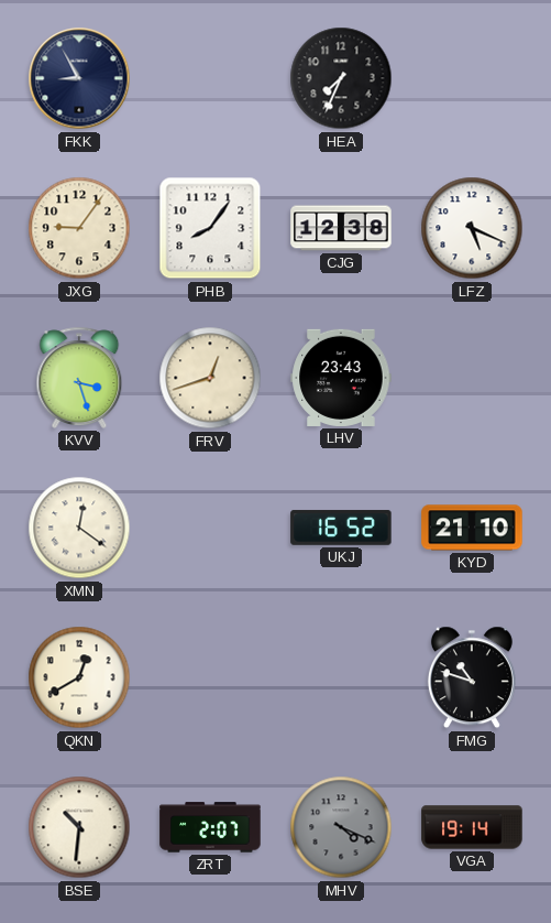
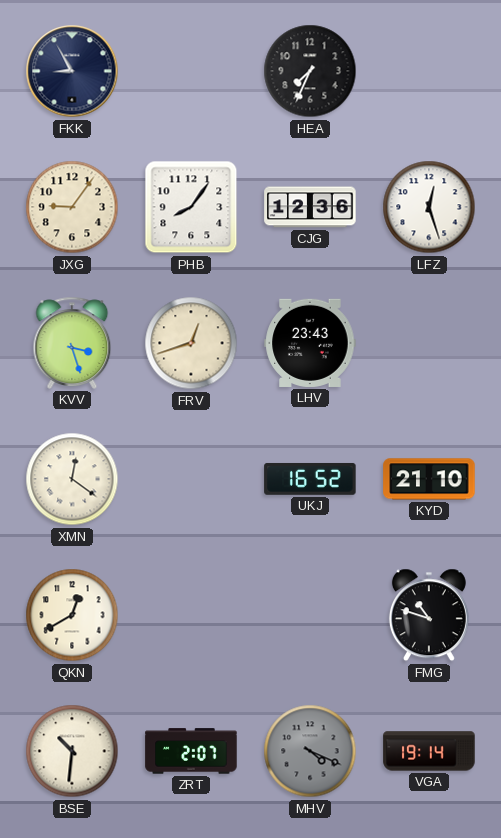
CJG: 12:38 -> 12:36 (310, 207)
LFZ: 5:19 -> 12:27 (429, 207)
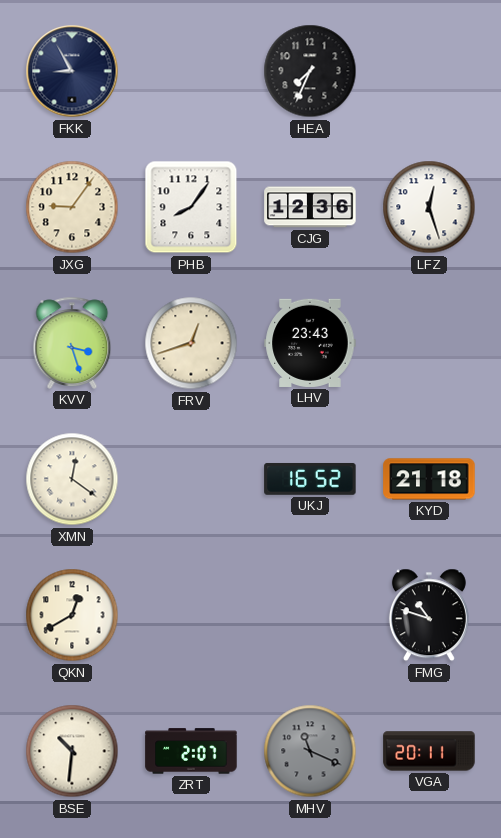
KYD: 21:10 -> 21:18 (429, 479)
MHV: 4:19 -> 11:19 (310, 751)
VGA: 19:14 -> 20:11 (429, 751)
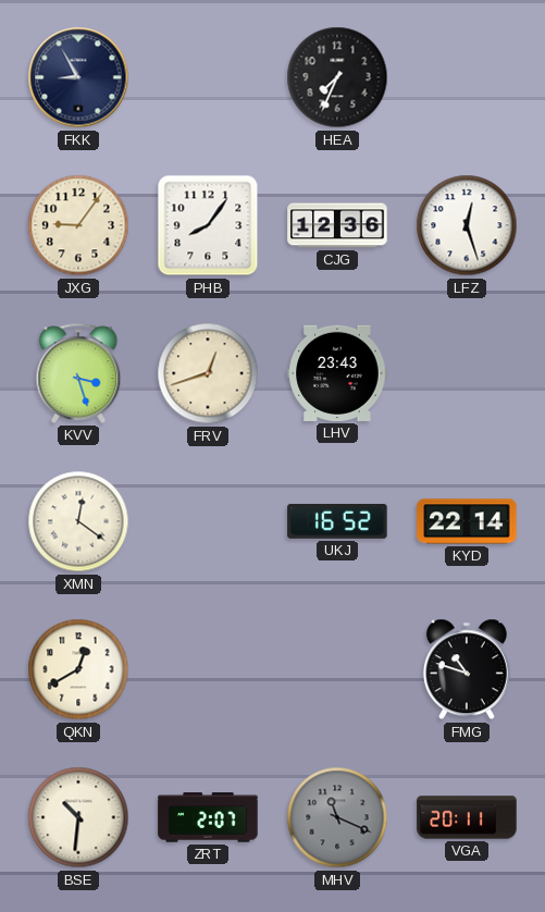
KYD: 21:18 -> 22:14 (467, 521)
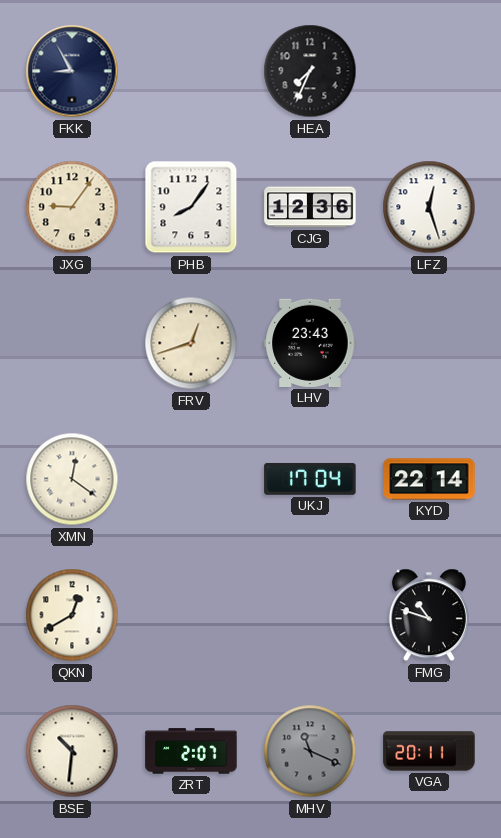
KVV: 3:27 -> none (78, 373)
UKJ: 16:52 -> 17:04 (310, 479)
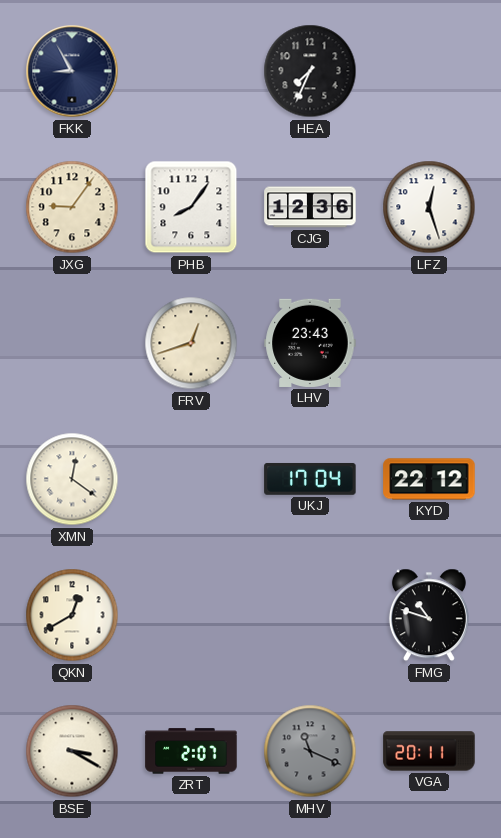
KYD: 22:14 -> 22:12 (429, 479)
BSE: 10:31 -> 3:20 (72, 751)
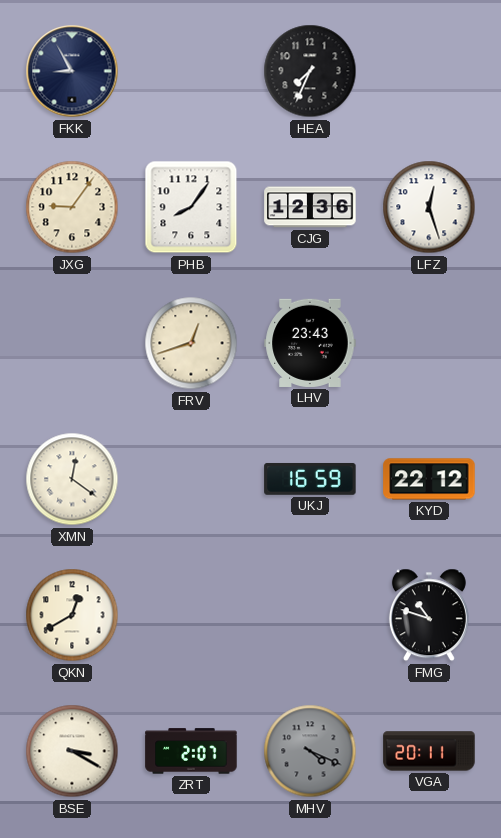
UKJ: 17:04 -> 16:59 (310, 479)
MHV: 11:19 -> 4:19 (310, 751)
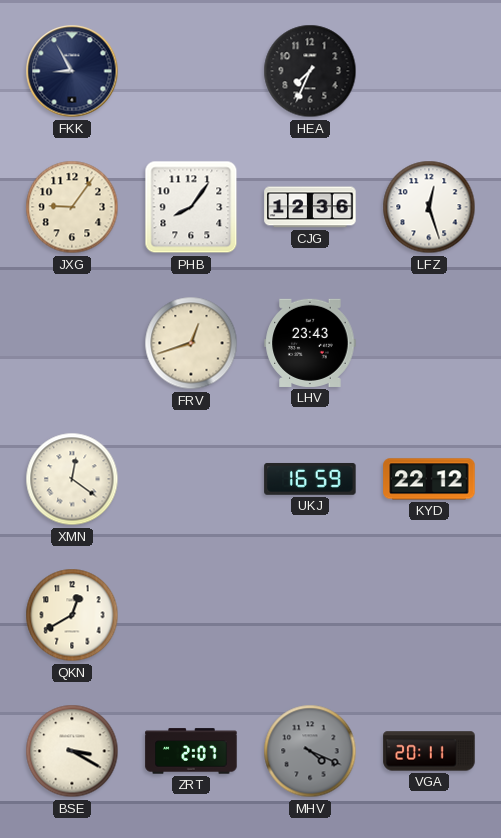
FMG: 10:48 -> none (429, 615)
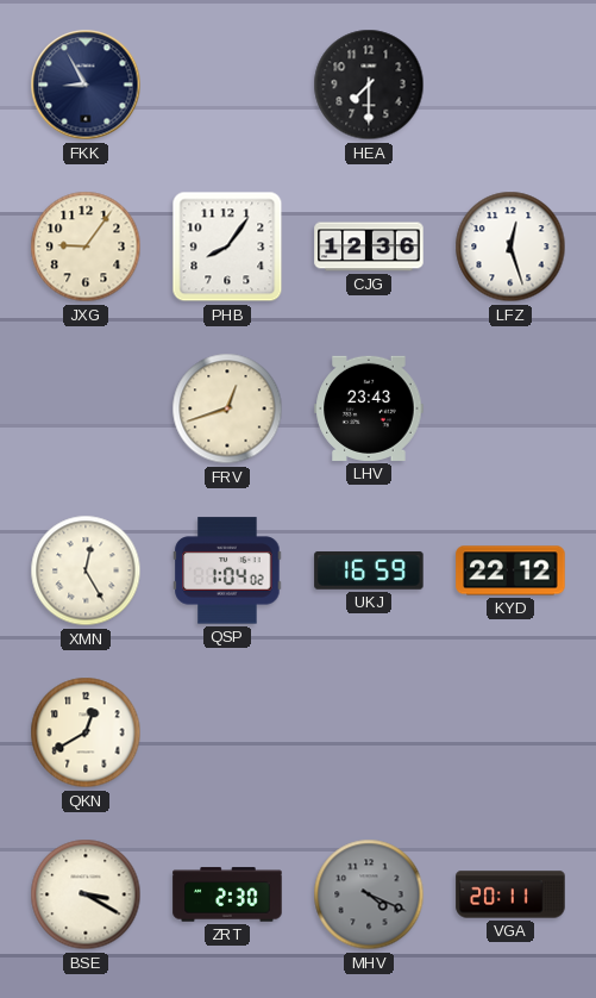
HEA: 7:34 -> 7:30 (369, 85)
XMN: 12:21 -> 12:25 (86, 570)
QSP: none -> 1:04 (227, 570)
ZRT: 2:07 -> 2:30 (227, 894)
